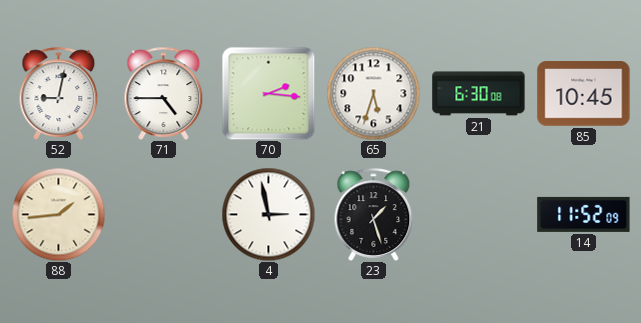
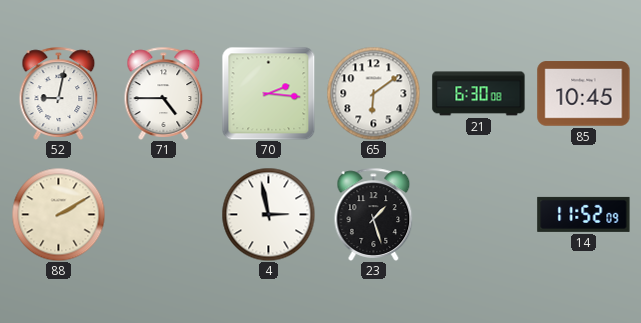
65: 5:33 -> 6:09 (373, 93)
88: 1:44 -> 2:10 (58, 214)
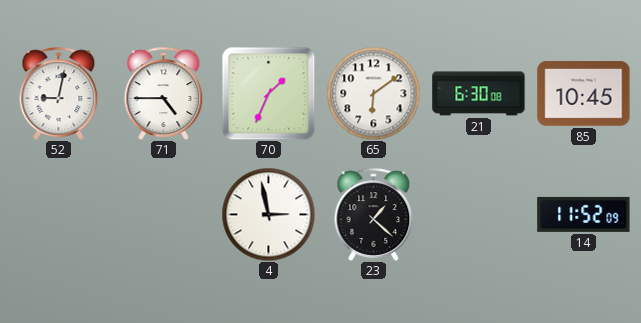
70: 2:16 -> 1:34 (268, 93)
88: 2:10 -> none (58, 214)
23: 1:27 -> 1:22 (374, 214)
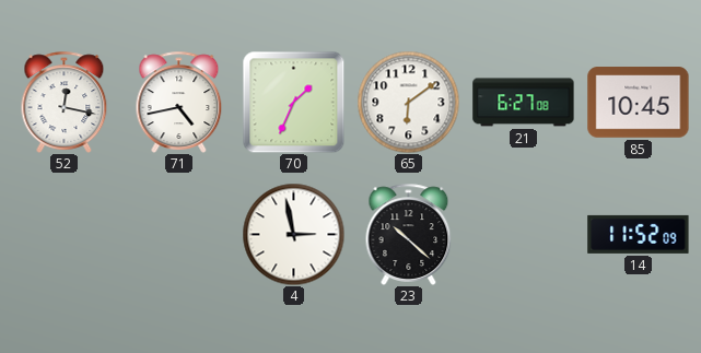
52: 9:02 -> 12:17 (65, 102)
71: 4:45 -> 4:43 (179, 102)
21: 6:30 -> 6:27 (524, 103)
23: 1:22 -> 10:22 (409, 234)
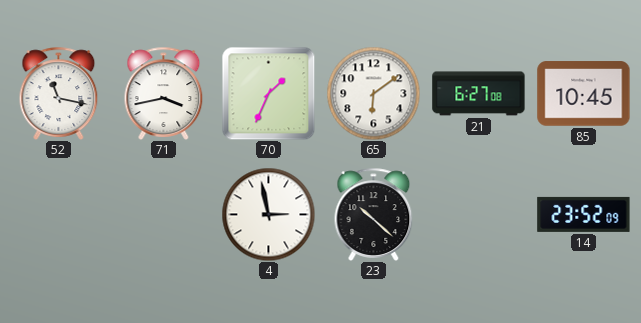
52: 12:17 -> 11:17 (59, 93)
71: 4:43 -> 3:43 (164, 93)
14: 11:52 -> 23:52 (584, 214)
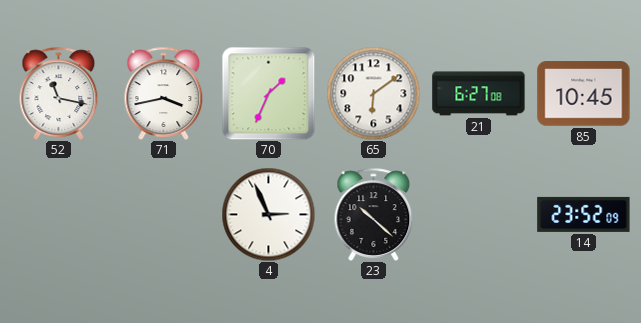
4: 2:58 -> 2:56 (268, 214)
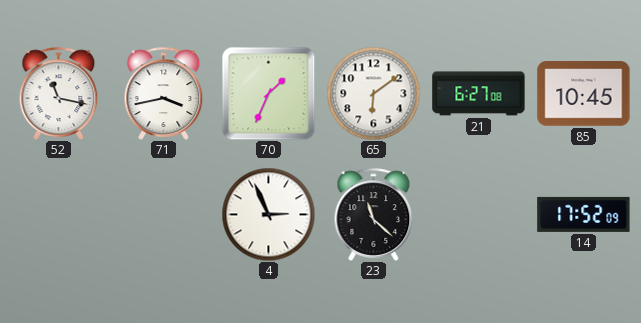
23: 10:22 -> 11:22 (374, 214)
14: 23:52 -> 17:52 (584, 214)
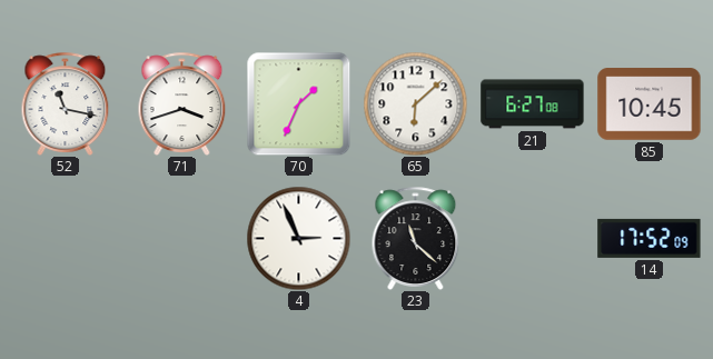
71: 3:43 -> 3:42 (182, 103)
65: 6:09 -> 6:08 (415, 103)
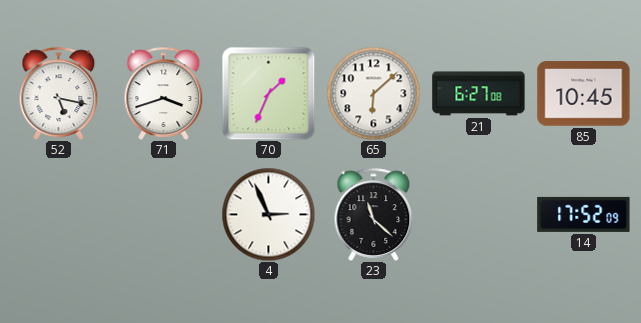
52: 11:17 -> 5:17 (59, 93)
